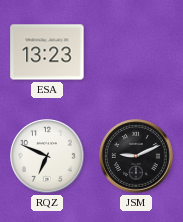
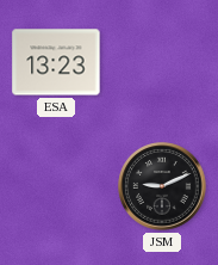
RQZ: 6:49 -> none (47, 156)
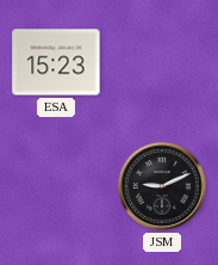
ESA: 13:23 -> 15:23 (56, 62)
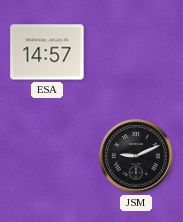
ESA: 15:23 -> 14:57 (47, 52)
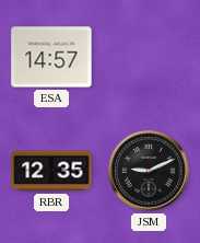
RBR: none -> 12:35 (51, 171)
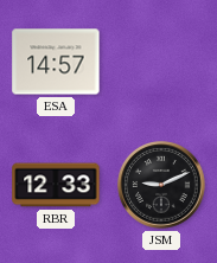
RBR: 12:35 -> 12:33 (56, 185)
